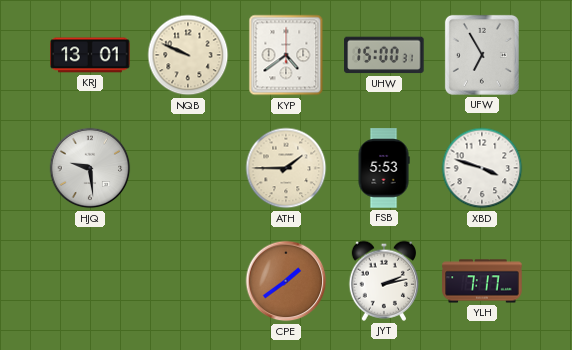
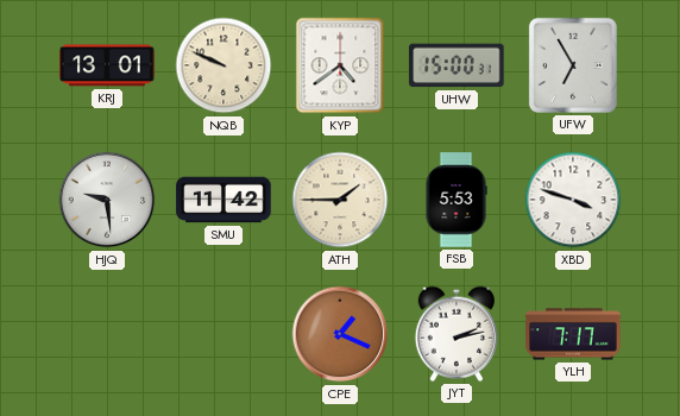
SMU: none -> 11:42 (223, 200)
CPE: 1:39 -> 1:19 (340, 334)
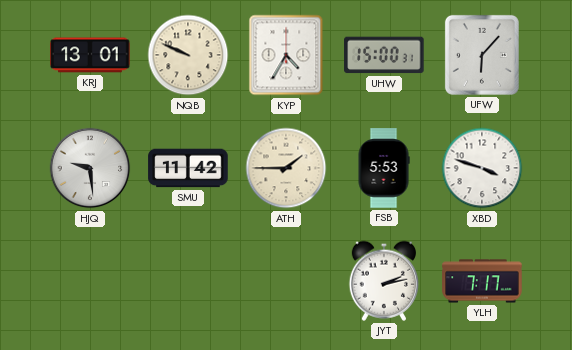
KYP: 4:39 -> 4:35 (286, 55)
UFW: 6:55 -> 6:07 (482, 55)
CPE: 1:19 -> none (340, 334)
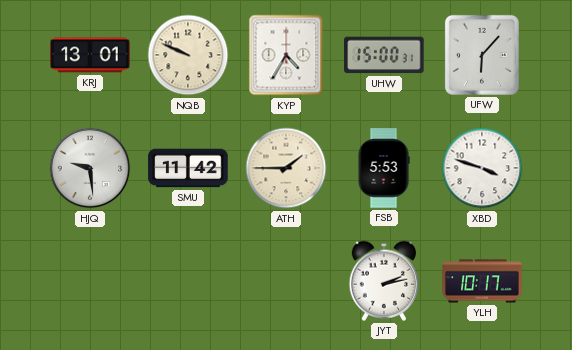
YLH: 7:17 -> 10:17 (482, 281)
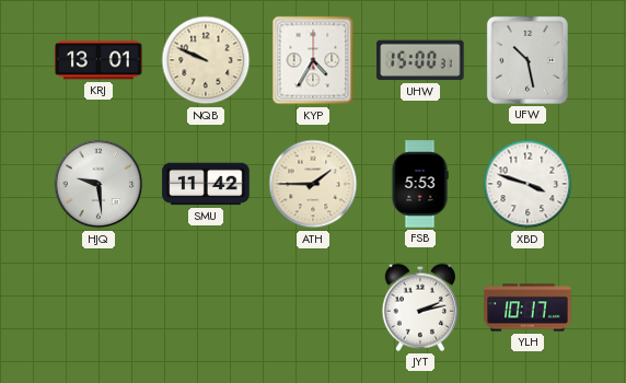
UFW: 6:07 -> 10:28 (528, 60)
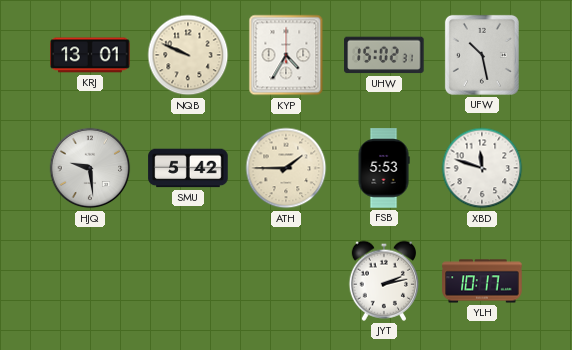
UHW: 15:00 -> 15:02 (384, 55)
SMU: 11:42 -> 5:42 (188, 168)
XBD: 3:48 -> 11:48 (482, 168)
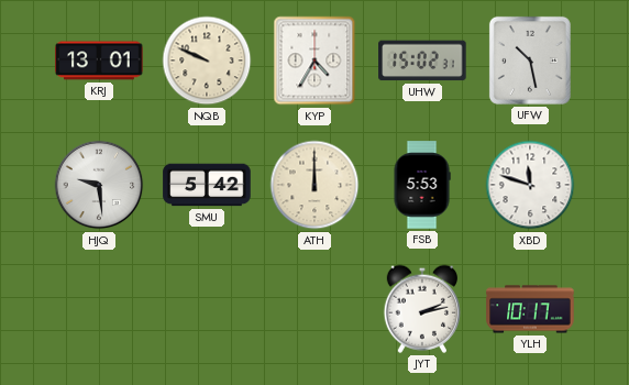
ATH: 1:45 -> 12:00 (314, 185)
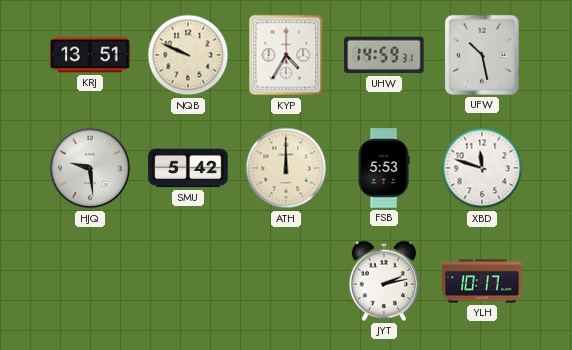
KRJ: 13:01 -> 13:51 (90, 55)
UHW: 15:02 -> 14:59 (384, 55)
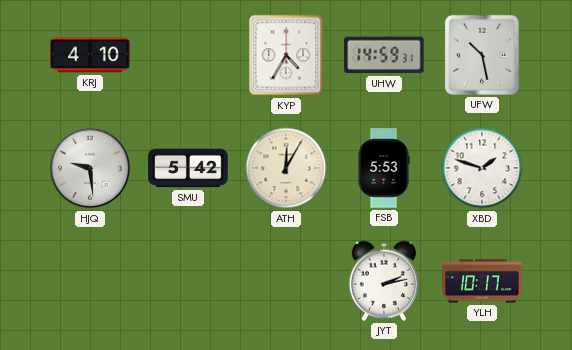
KRJ: 13:51 -> 4:10 (90, 55)
NQB: 9:49 -> none (188, 55)
ATH: 12:00 -> 12:05 (286, 168)
XBD: 11:48 -> 1:48 (482, 168)
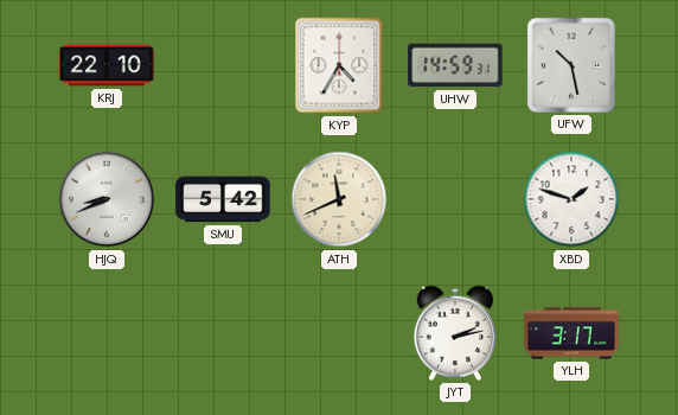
KRJ: 4:10 -> 22:10 (107, 65)
HJQ: 9:29 -> 8:41 (107, 199)
ATH: 12:05 -> 11:41 (339, 199)
FSB: 5:53 -> none (384, 168)
YLH: 10:17 -> 3:17 (571, 333)
